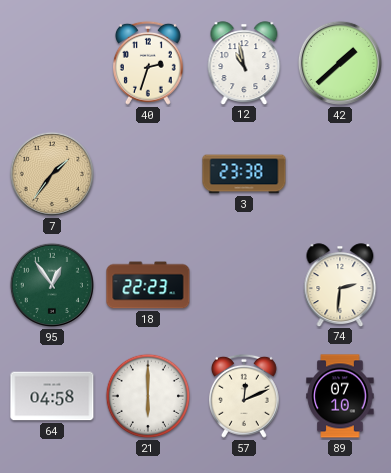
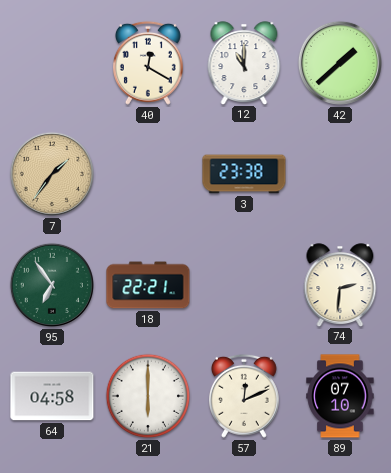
40: 2:33 -> 12:20 (148, 63)
12: 10:58 -> 11:00 (244, 63)
95: 12:54 -> 6:54 (52, 285)
18: 22:23 -> 22:21 (148, 285)
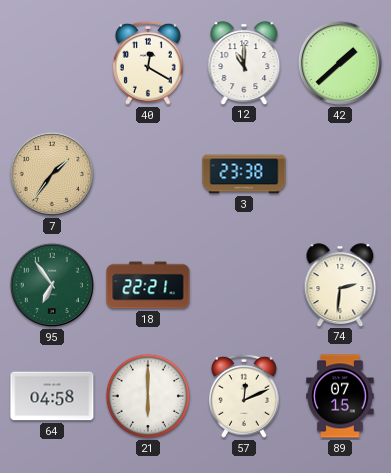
89: 07:10 -> 07:15 (340, 396)
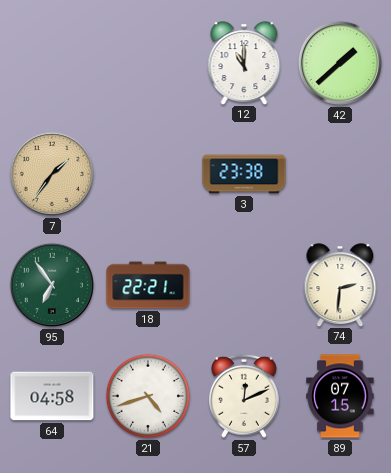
40: 12:20 -> none (148, 63)
21: 6:00 -> 4:42 (148, 396)
